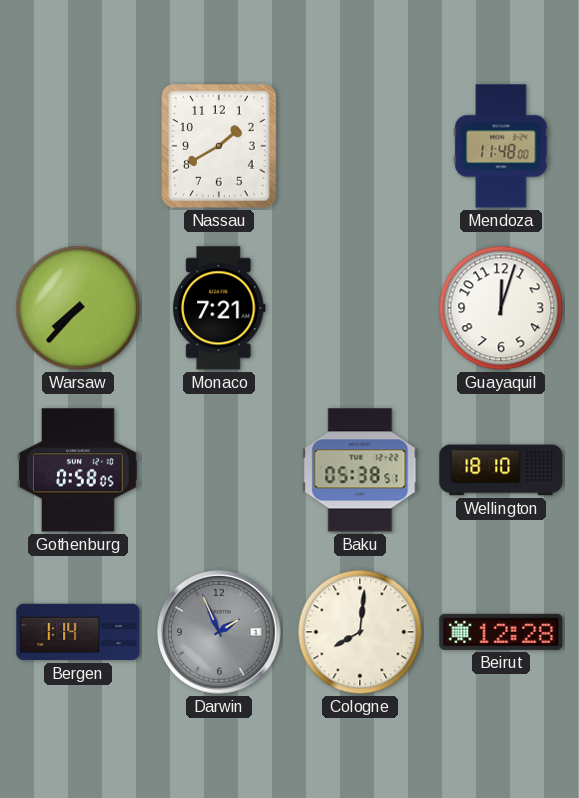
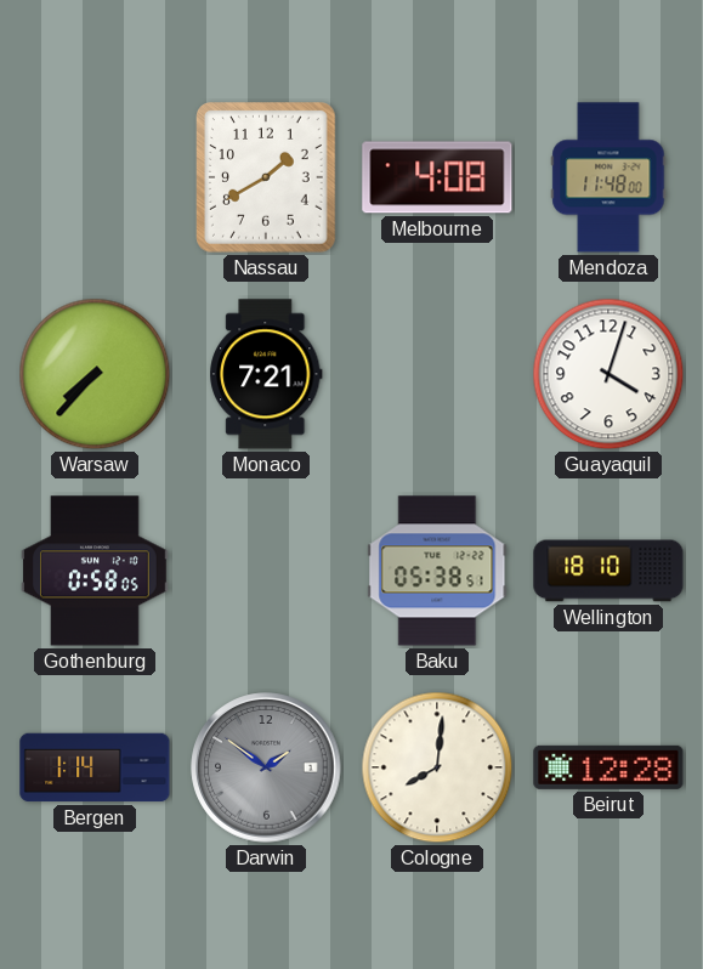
Melbourne: none -> 4:08 (437, 177)
Guayaquil: 12:03 -> 4:03 (608, 374)
Darwin: 1:56 -> 1:51 (266, 767)
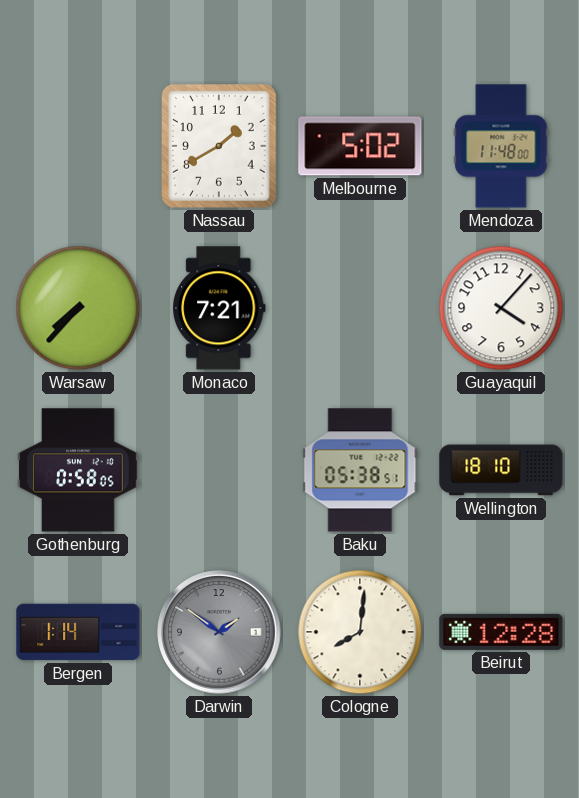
Melbourne: 4:08 -> 5:02 (360, 146)
Guayaquil: 4:03 -> 4:07 (501, 308)
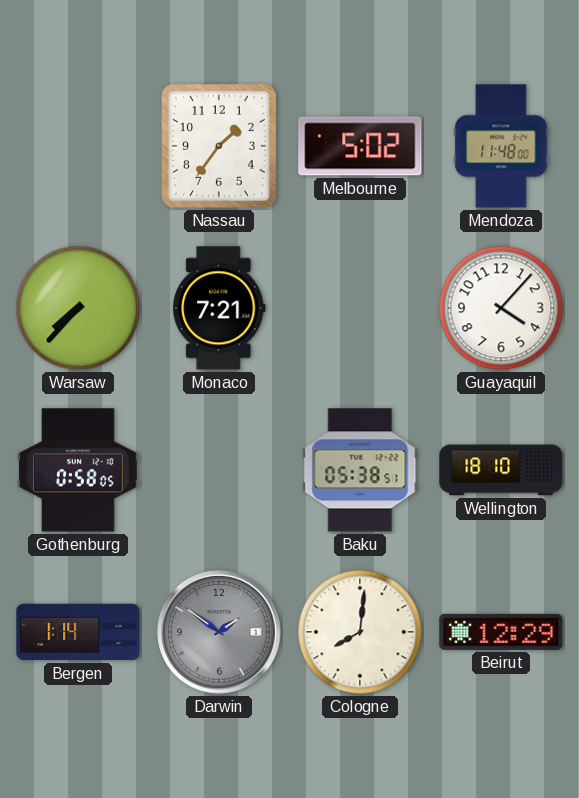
Nassau: 1:40 -> 1:36 (220, 146)
Beirut: 12:28 -> 12:29 (501, 632)
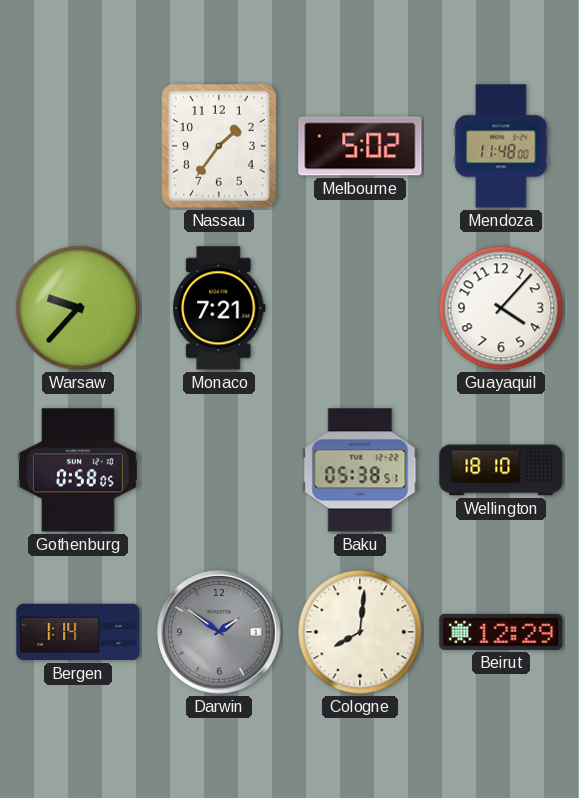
Warsaw: 7:37 -> 9:37 (78, 308)
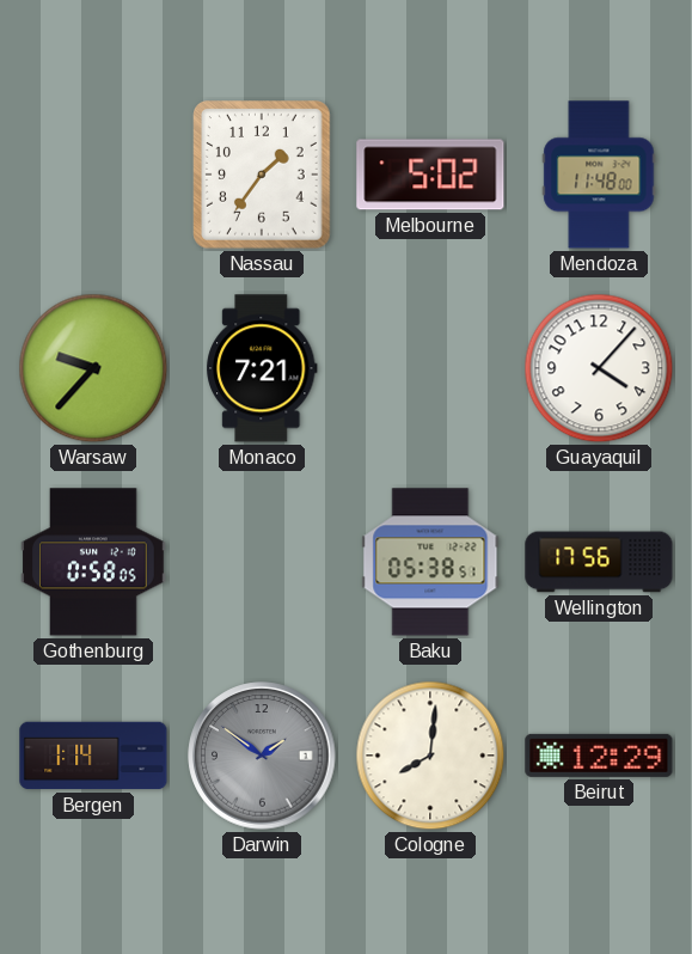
Wellington: 18:10 -> 17:56 (599, 562)
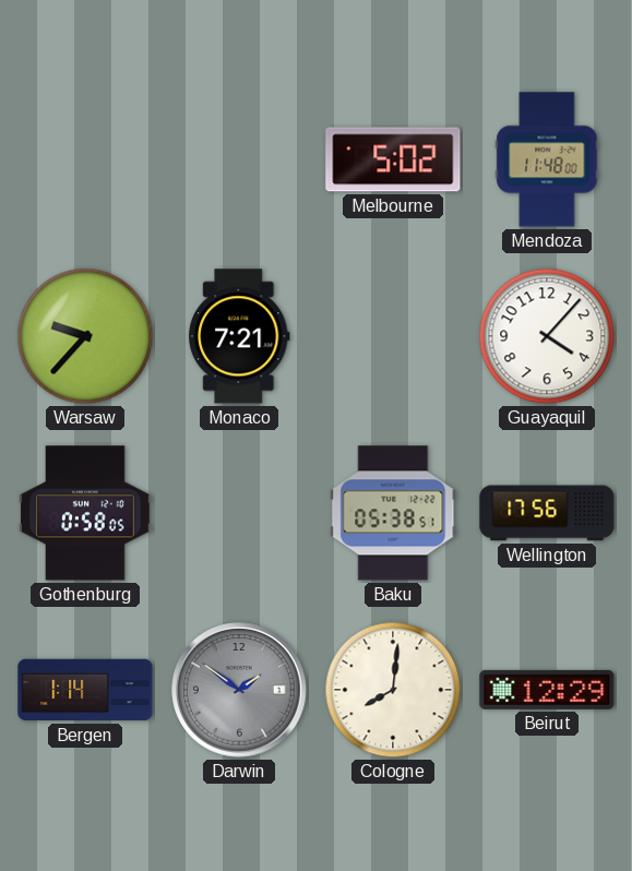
Nassau: 1:36 -> none (263, 175)
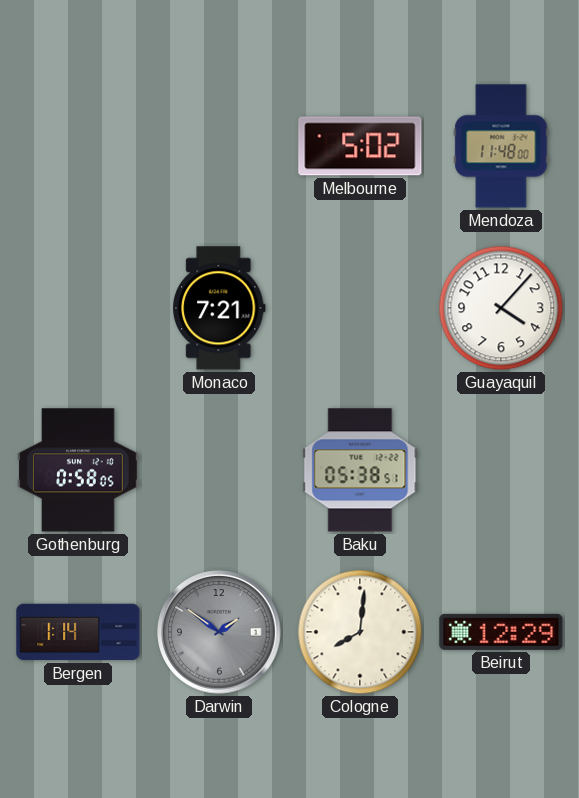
Warsaw: 9:37 -> none (85, 336)
Wellington: 17:56 -> none (547, 513)
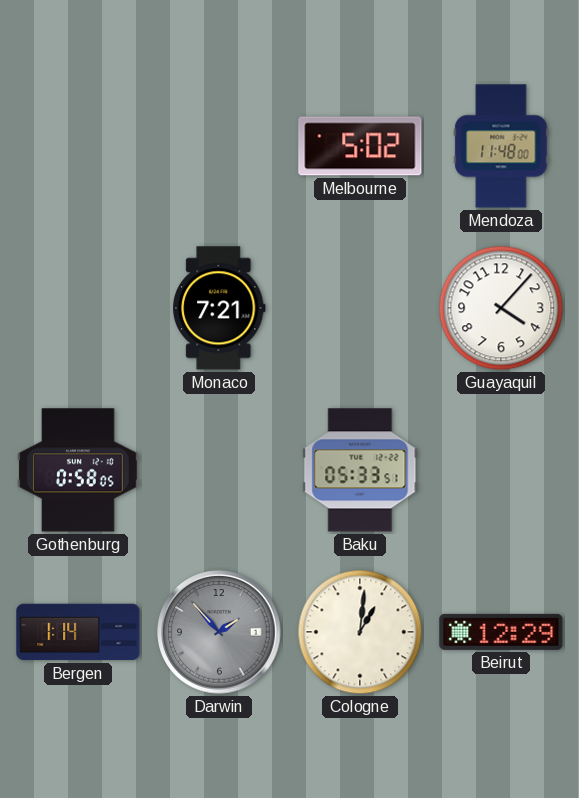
Baku: 05:38 -> 05:33 (360, 470)
Darwin: 1:51 -> 1:53 (219, 632)
Cologne: 8:01 -> 1:01 (360, 632)
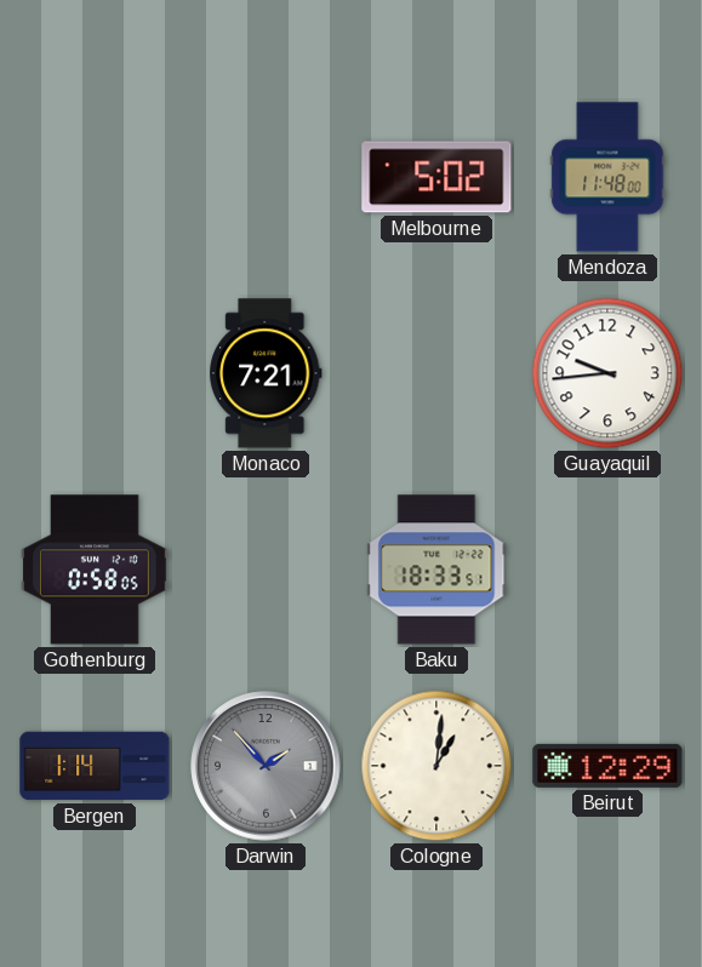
Guayaquil: 4:07 -> 9:44 (607, 373)
Baku: 05:33 -> 18:33 (436, 570)
